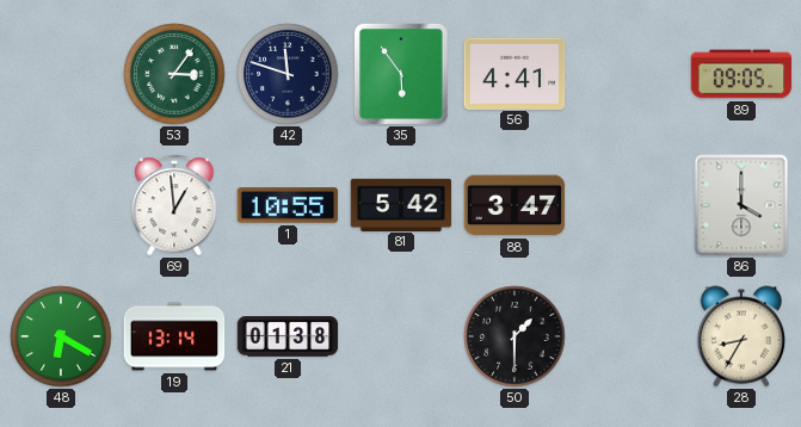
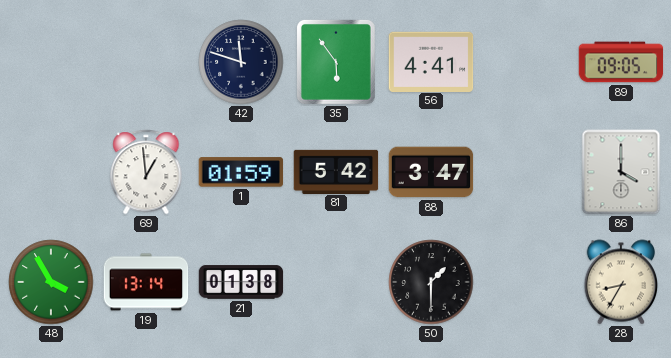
53: 3:06 -> none (174, 74)
1: 10:55 -> 01:59 (241, 172)
48: 6:20 -> 3:55 (51, 282)
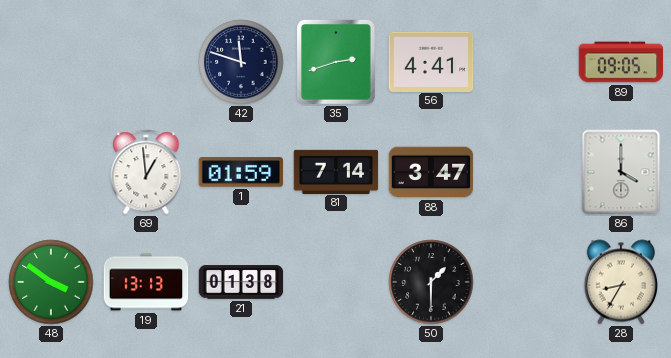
35: 5:54 -> 2:42 (336, 62)
81: 5:42 -> 7:14 (336, 171)
48: 3:55 -> 3:51 (51, 282)
19: 13:14 -> 13:13 (146, 282)
